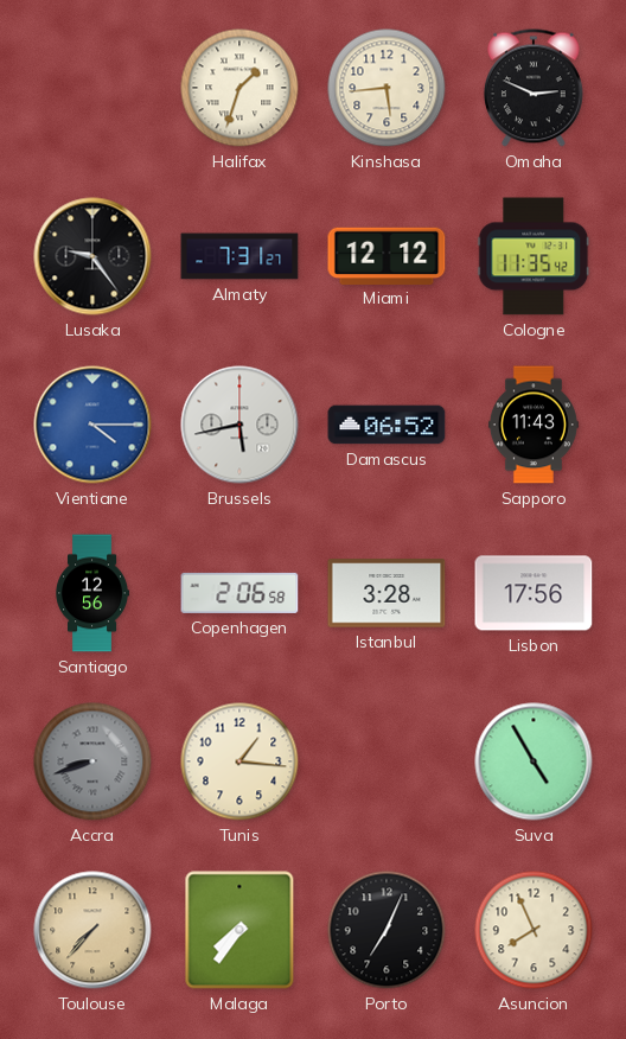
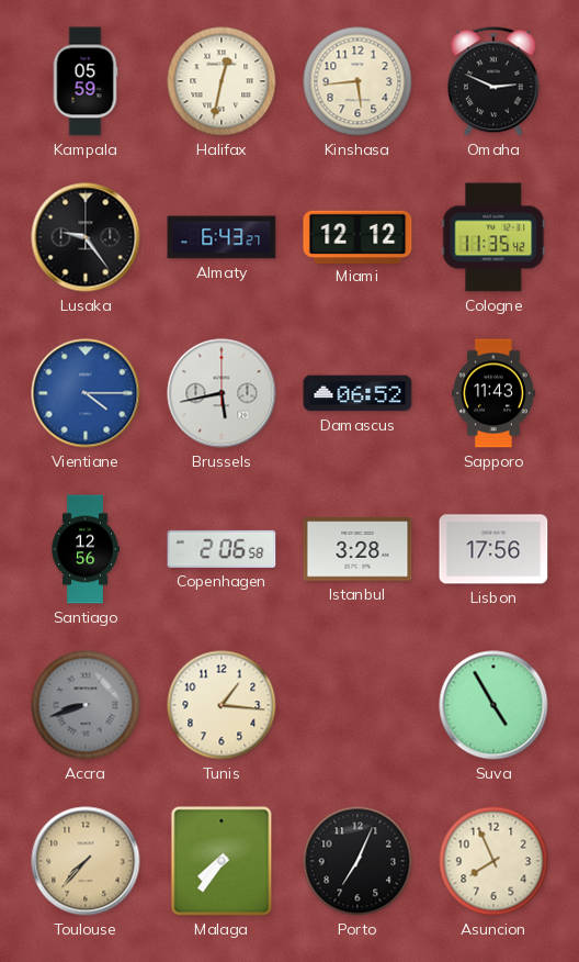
Kampala: none -> 05:59 (86, 81)
Halifax: 1:33 -> 12:32 (222, 81)
Almaty: 7:31 -> 6:43 (222, 237)
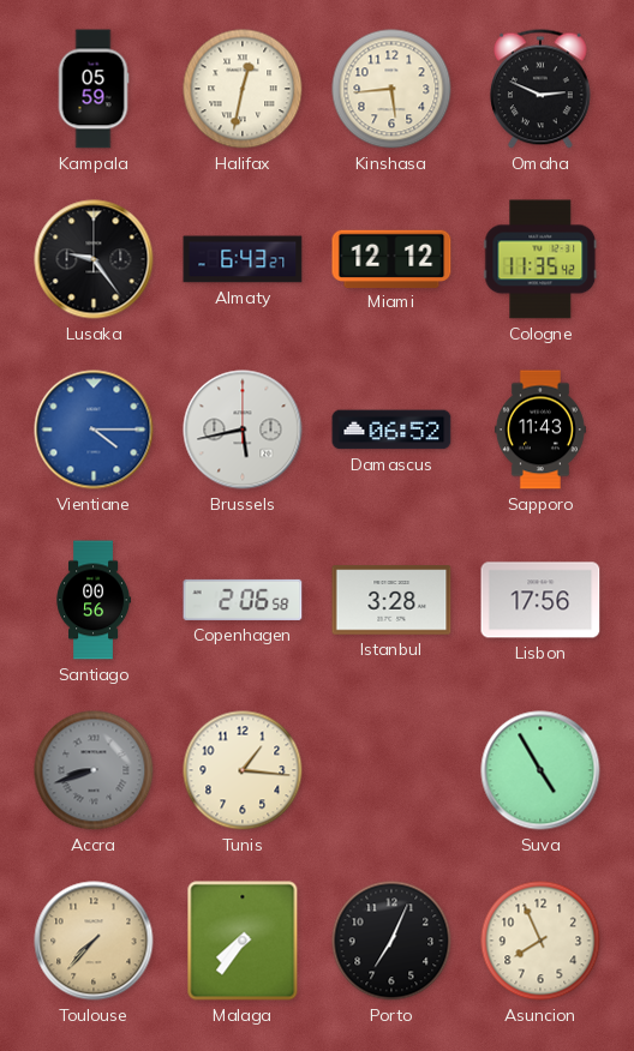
Santiago: 12:56 -> 00:56 (92, 600)
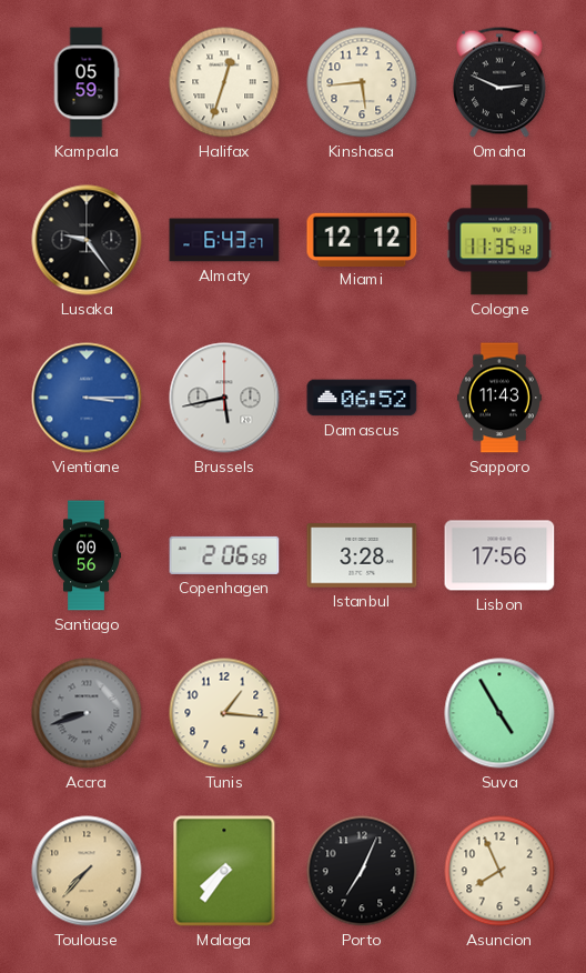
Halifax: 12:32 -> 12:33 (224, 82)
Vientiane: 4:15 -> 3:15 (87, 398)
